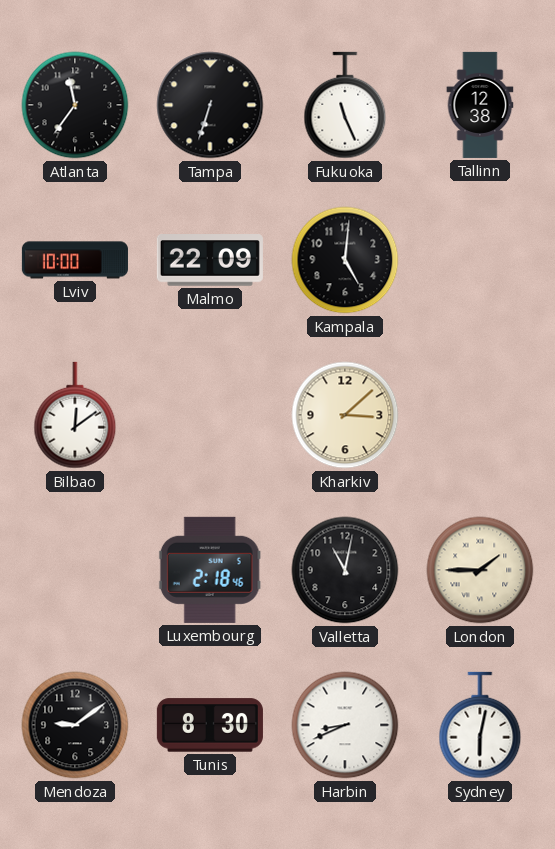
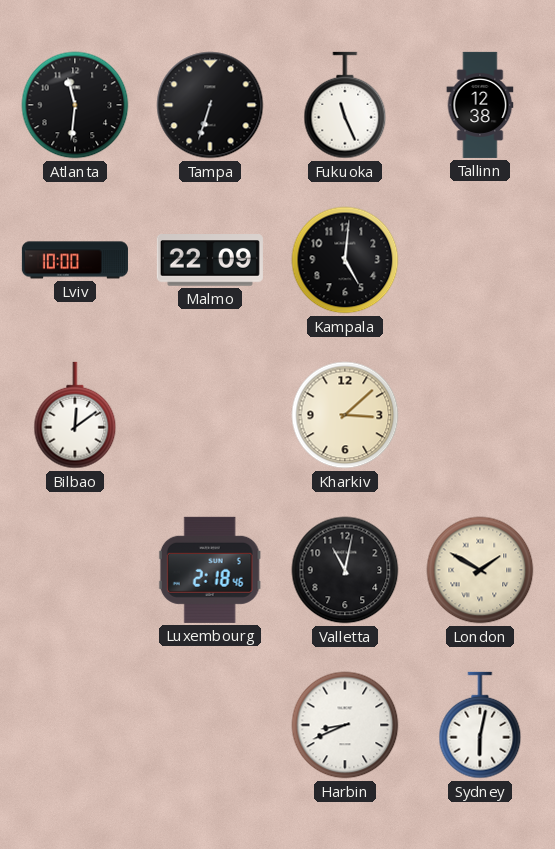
Atlanta: 11:36 -> 11:31 (75, 105)
London: 1:45 -> 1:50 (480, 570)
Mendoza: 9:09 -> none (75, 725)
Tunis: 8:30 -> none (210, 725)
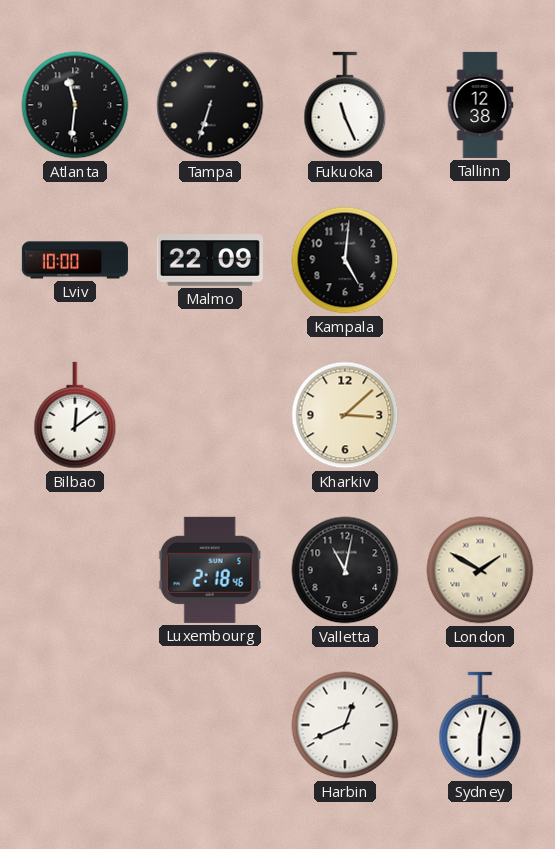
Harbin: 8:41 -> 12:41 (345, 725)
